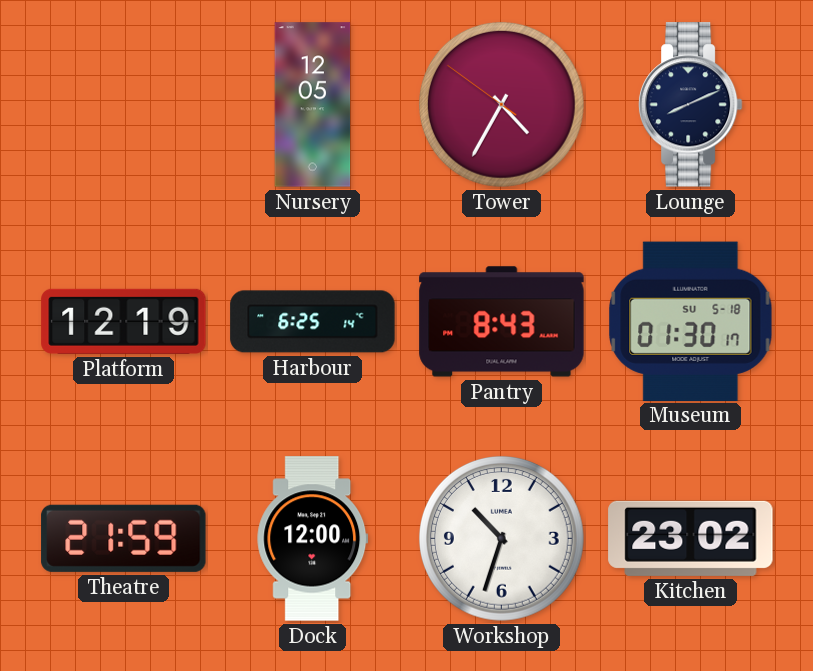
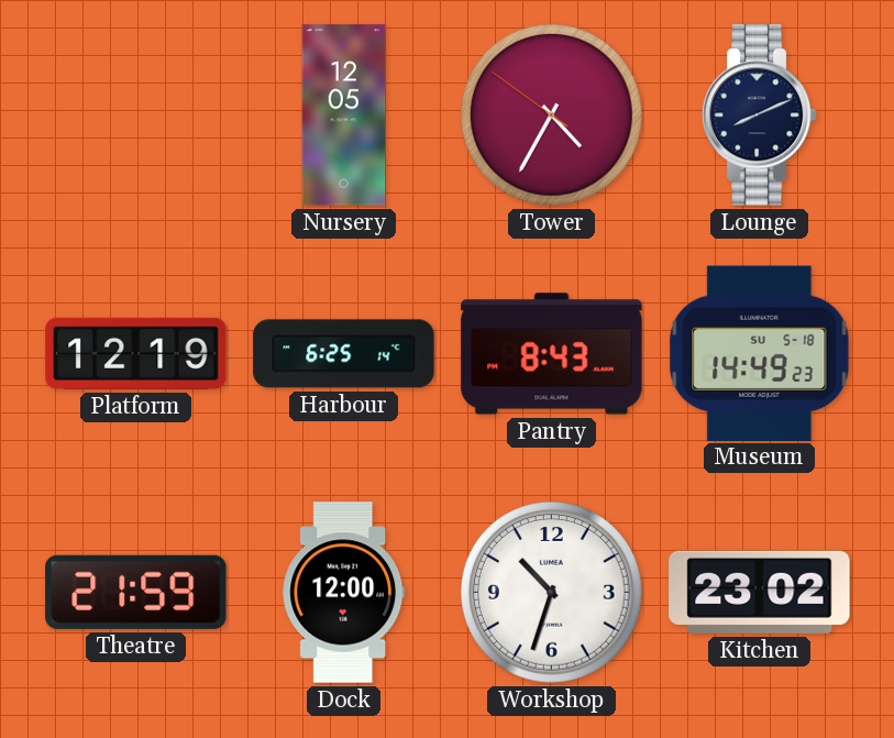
Museum: 01:30 -> 14:49 (760, 353)
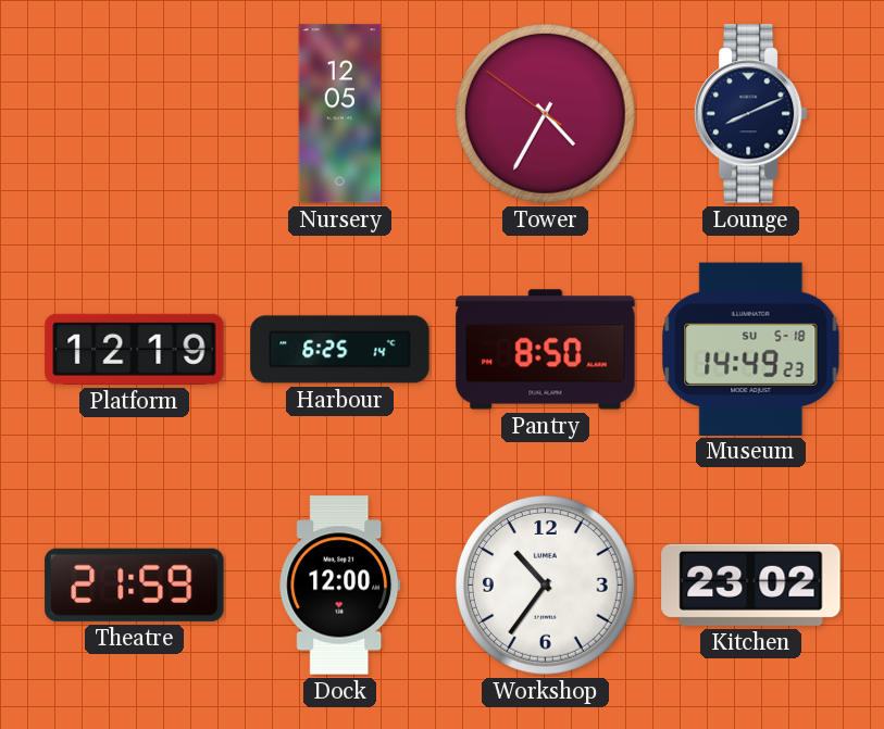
Pantry: 8:43 -> 8:50 (546, 350)
Workshop: 10:33 -> 10:36 (545, 585)
